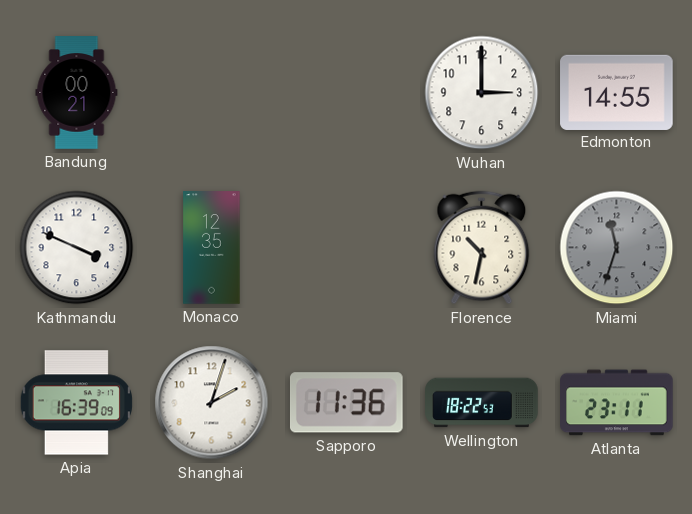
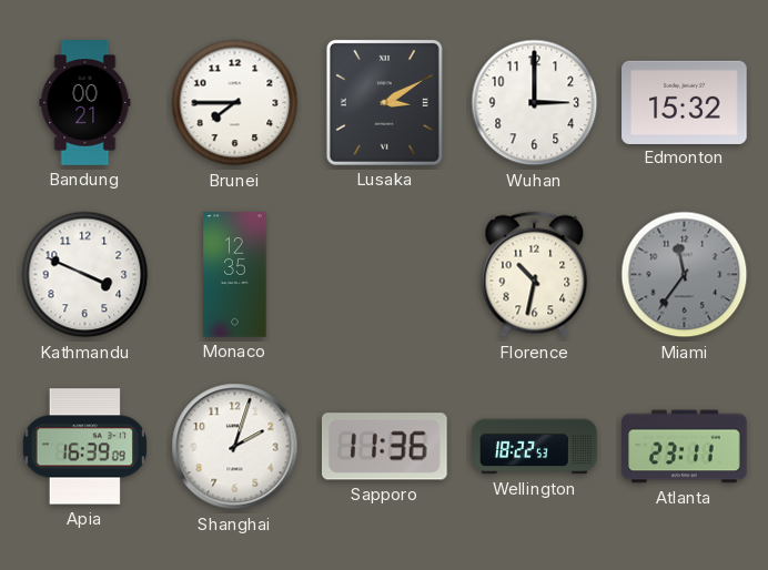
Brunei: none -> 7:45 (235, 103)
Lusaka: none -> 3:10 (384, 102)
Edmonton: 14:55 -> 15:32 (685, 102)
Miami: 11:33 -> 11:36 (685, 275)
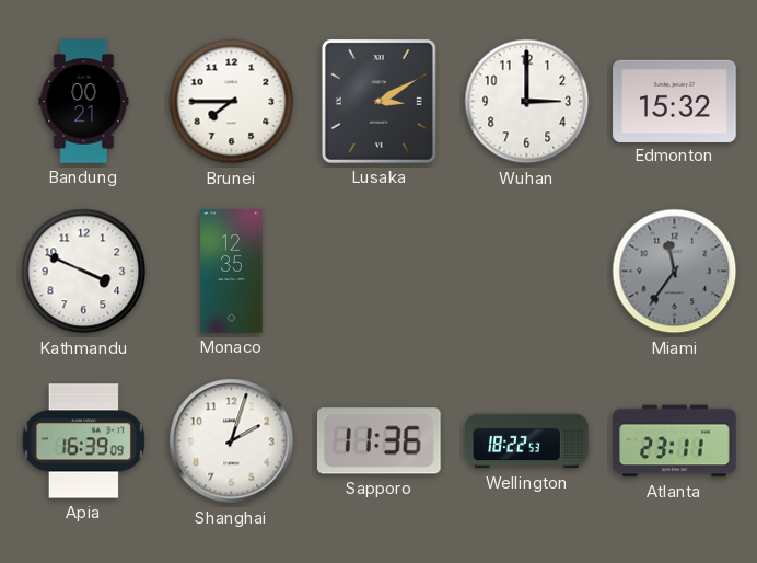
Florence: 10:32 -> none (535, 275)
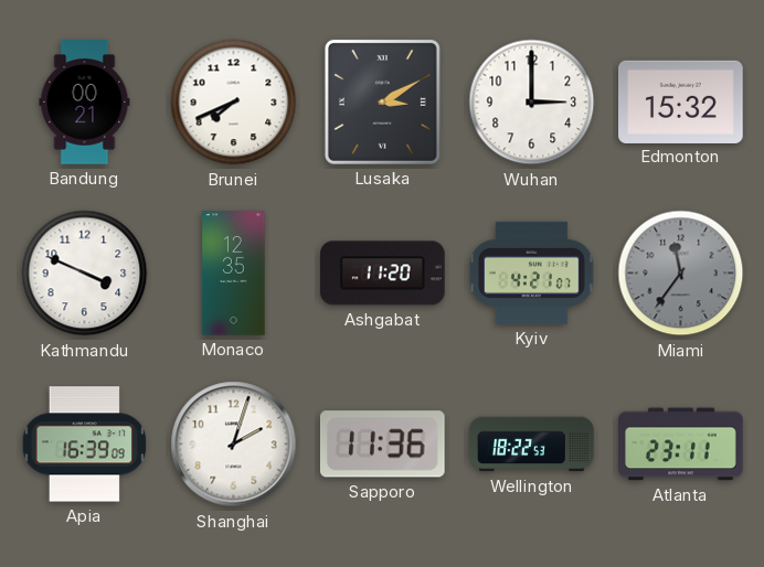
Brunei: 7:45 -> 7:41 (234, 103)
Ashgabat: none -> 11:20 (383, 274)
Kyiv: none -> 4:21 (531, 272)
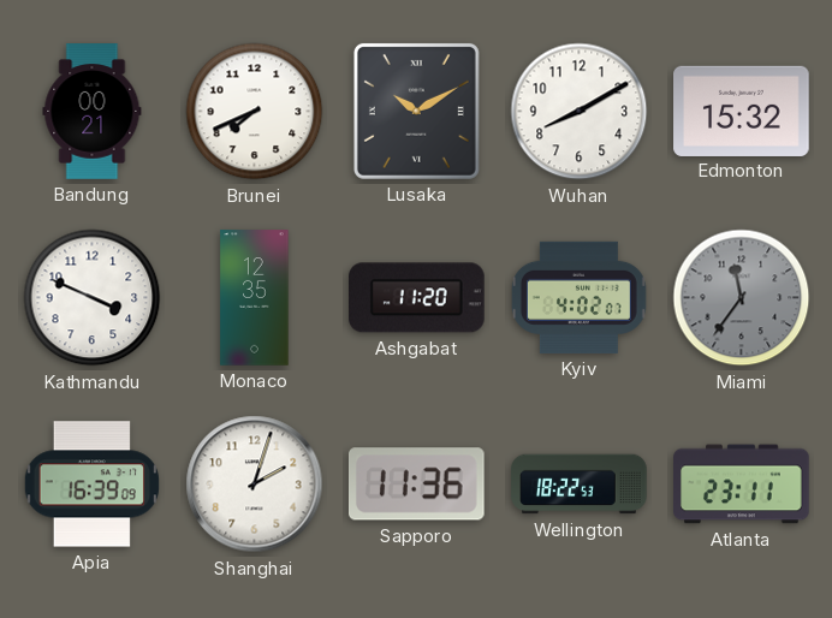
Lusaka: 3:10 -> 10:10 (416, 111)
Wuhan: 3:00 -> 8:10 (580, 112)
Kyiv: 4:21 -> 4:02 (578, 297)
